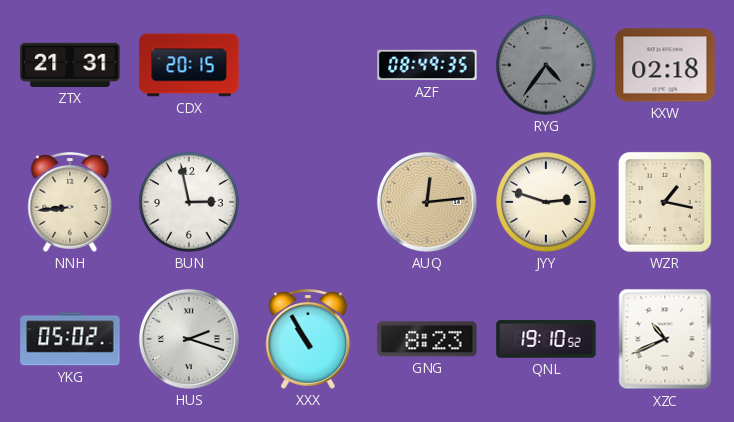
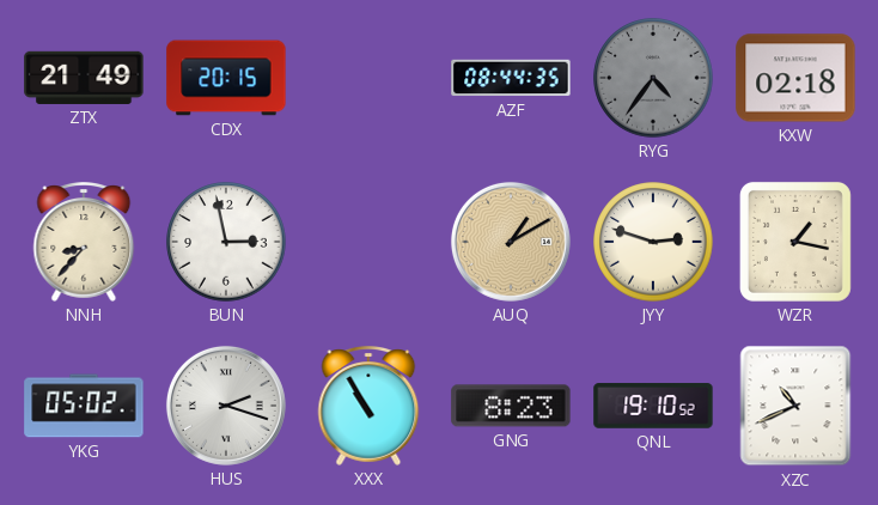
ZTX: 21:31 -> 21:49 (84, 78)
AZF: 08:49 -> 08:44 (511, 78)
NNH: 8:44 -> 8:37 (84, 242)
AUQ: 12:14 -> 1:10 (511, 242)
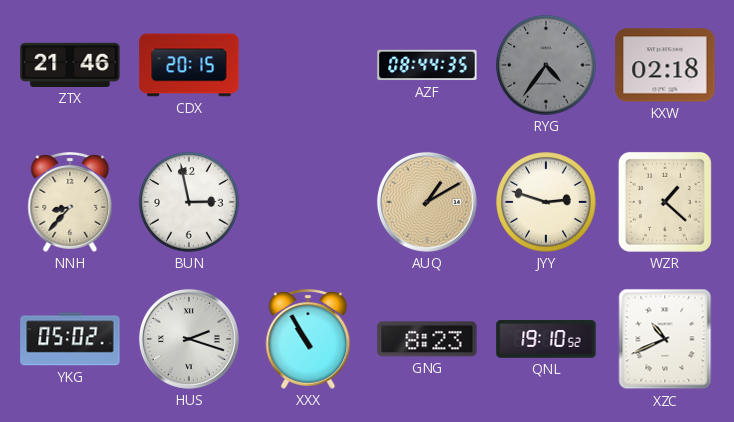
ZTX: 21:49 -> 21:46 (70, 65)
WZR: 1:17 -> 1:22 (665, 202)
